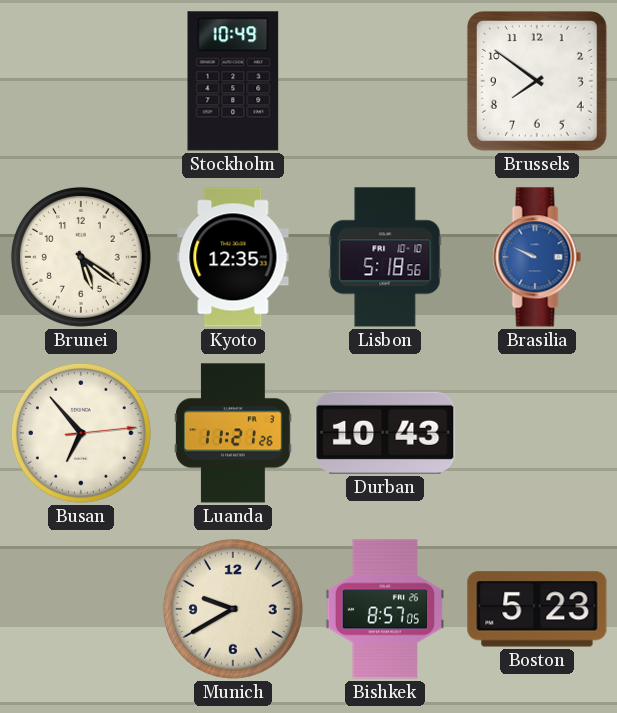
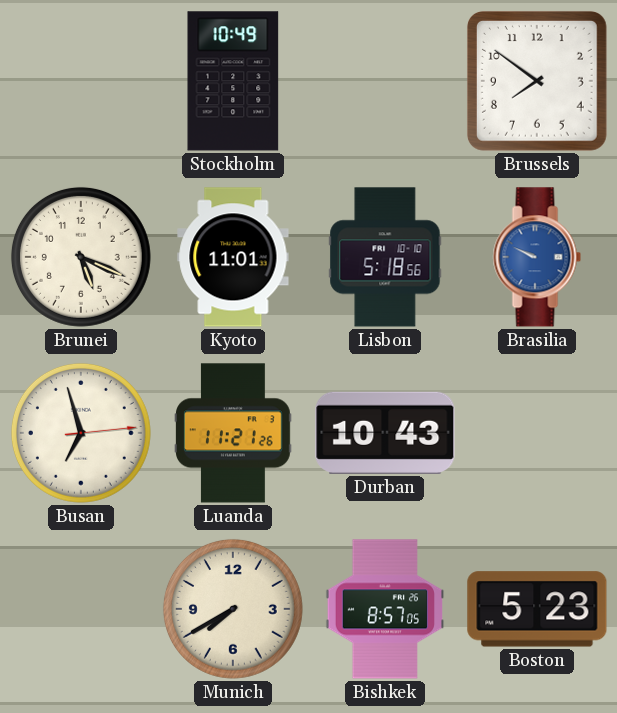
Brunei: 5:21 -> 5:19 (81, 257)
Kyoto: 12:35 -> 11:01 (233, 257)
Busan: 6:53 -> 6:57 (81, 433)
Munich: 9:40 -> 7:40 (233, 609)
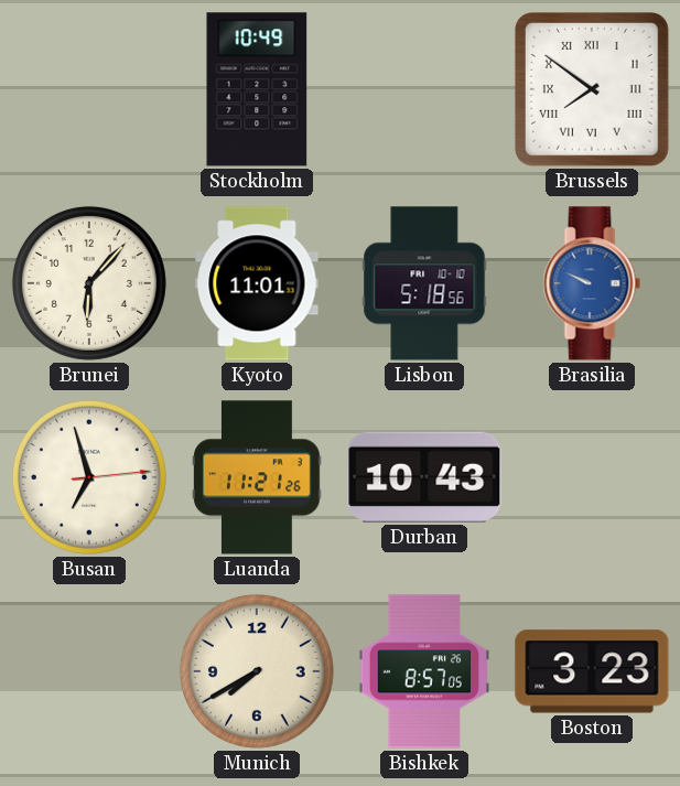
Brussels numerals: Arabic -> Roman (592, 89)
Brunei: 5:19 -> 6:07 (89, 283)
Boston: 5:23 -> 3:23 (592, 671)
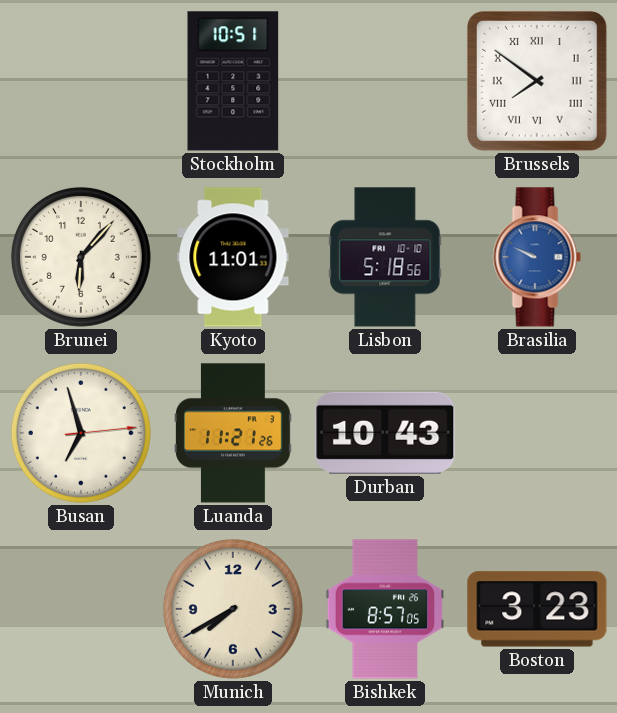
Stockholm: 10:49 -> 10:51 (233, 81)
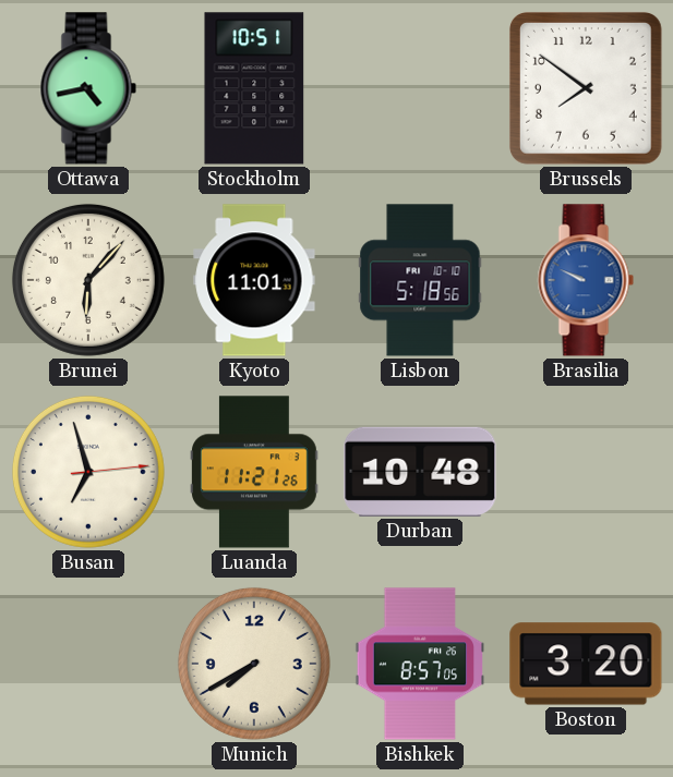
Ottawa: none -> 4:43 (88, 88)
Brussels numerals: Roman -> Arabic (586, 88)
Durban: 10:43 -> 10:48 (420, 472)
Boston: 3:23 -> 3:20 (586, 664)
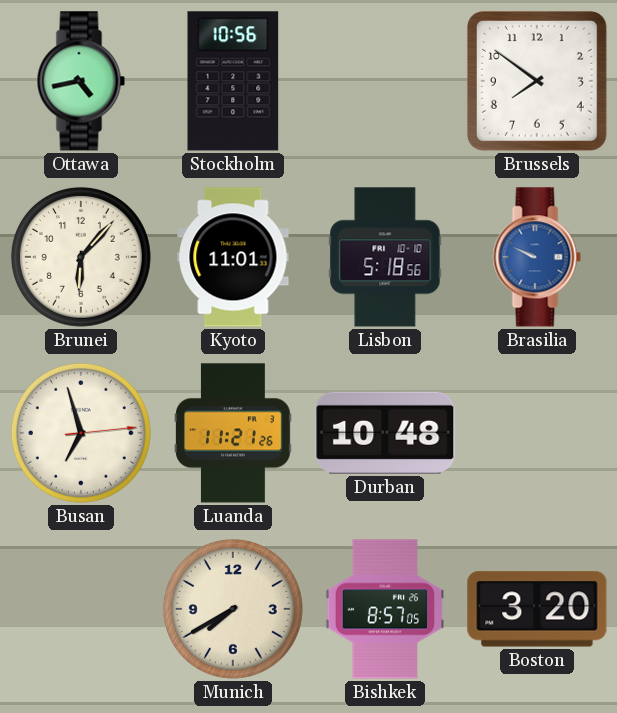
Stockholm: 10:51 -> 10:56 (233, 81)
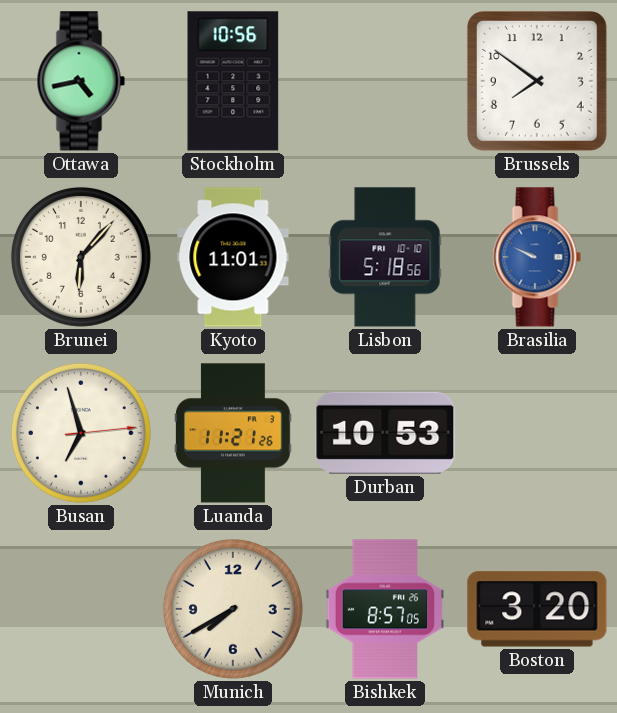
Durban: 10:48 -> 10:53 (385, 433)
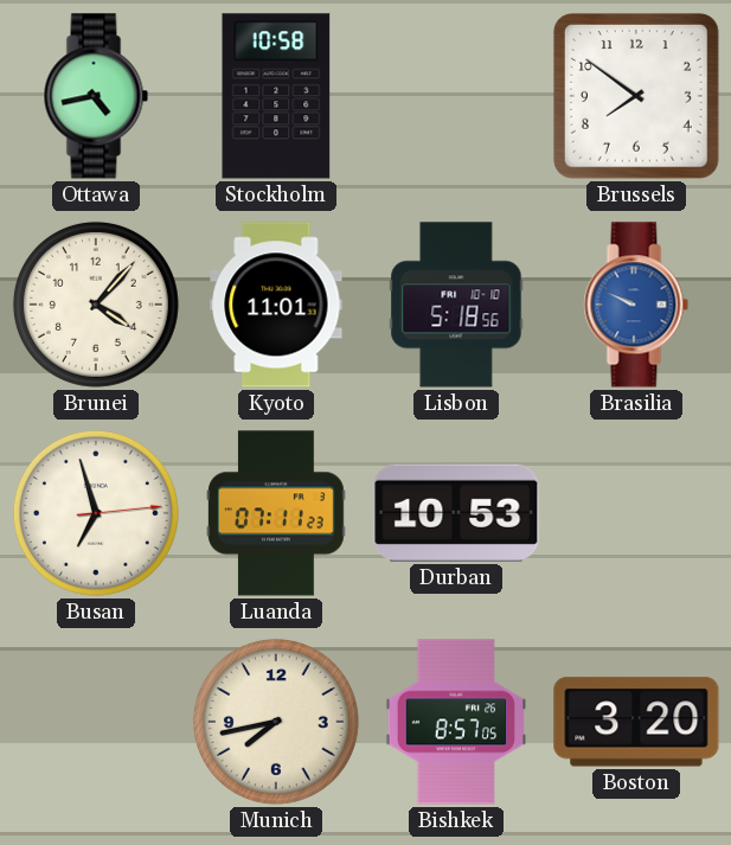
Stockholm: 10:56 -> 10:58 (276, 96)
Brunei: 6:07 -> 4:07 (96, 305)
Luanda: 11:21 -> 07:11 (277, 513)
Munich: 7:40 -> 7:43 (276, 722)
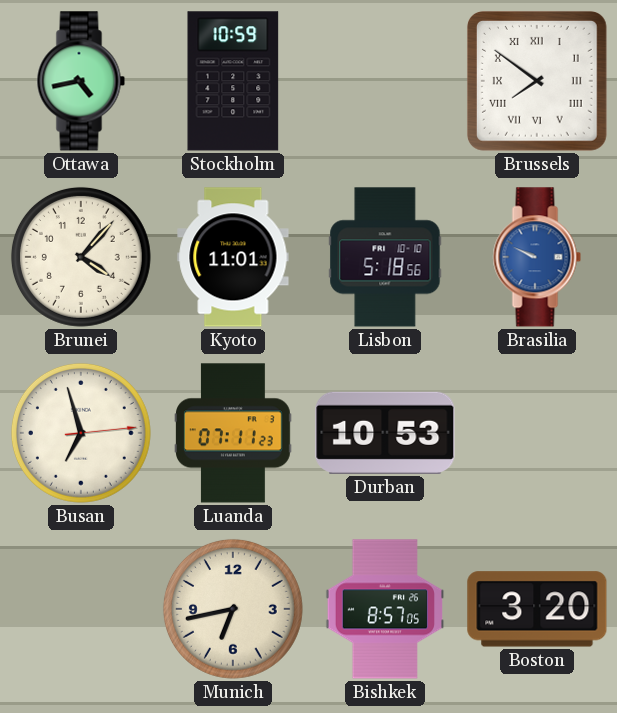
Stockholm: 10:58 -> 10:59 (233, 81)
Brussels numerals: Arabic -> Roman (537, 81)
Munich: 7:43 -> 6:43 (233, 609)
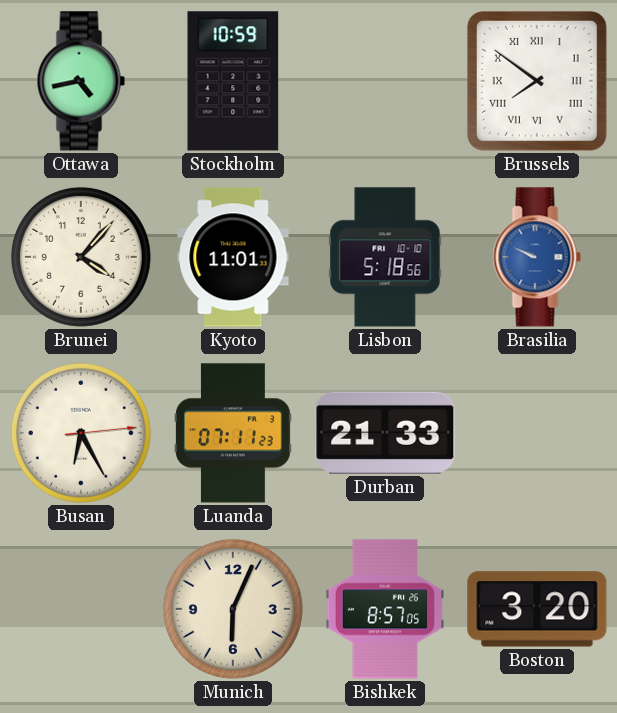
Busan: 6:57 -> 6:25 (81, 433)
Durban: 10:53 -> 21:33 (385, 433)
Munich: 6:43 -> 6:04 (233, 609)
